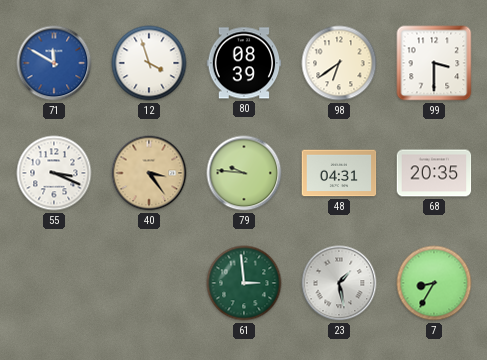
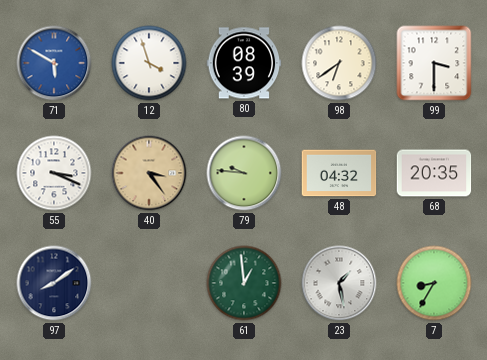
71: 11:50 -> 5:50 (54, 63)
48: 04:31 -> 04:32 (339, 173)
97: none -> 8:09 (54, 283)
61: 2:59 -> 12:59 (244, 283)
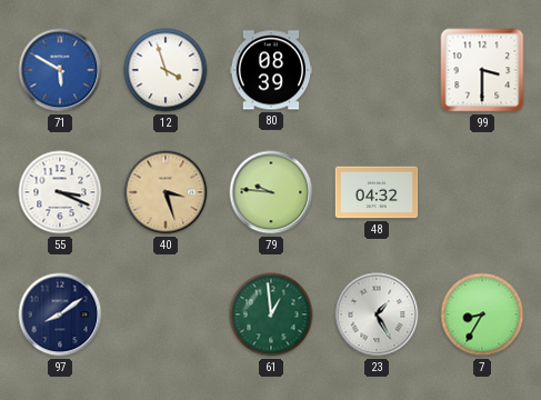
98: 6:39 -> none (339, 63)
40: 3:24 -> 3:27 (166, 192)
68: 20:35 -> none (434, 173)
23: 1:28 -> 1:25 (377, 314)
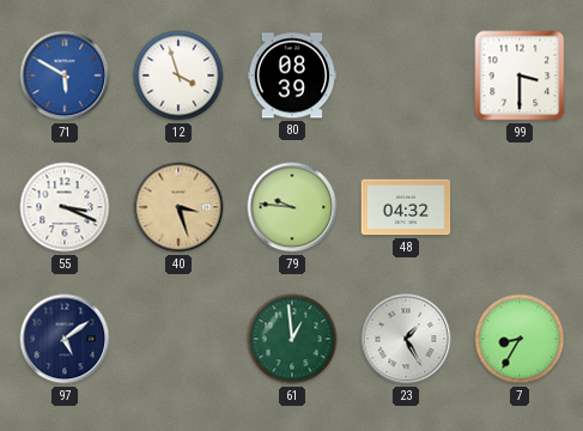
97: 8:09 -> 5:09 (65, 339)
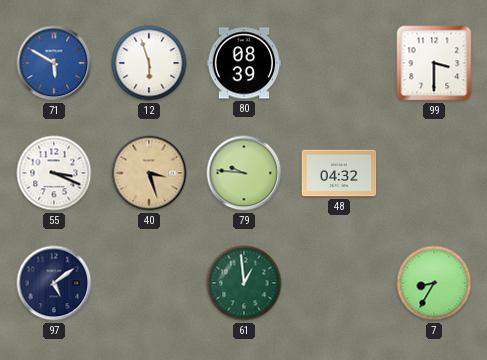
12: 3:57 -> 5:57 (149, 63)
23: 1:25 -> none (406, 339)
